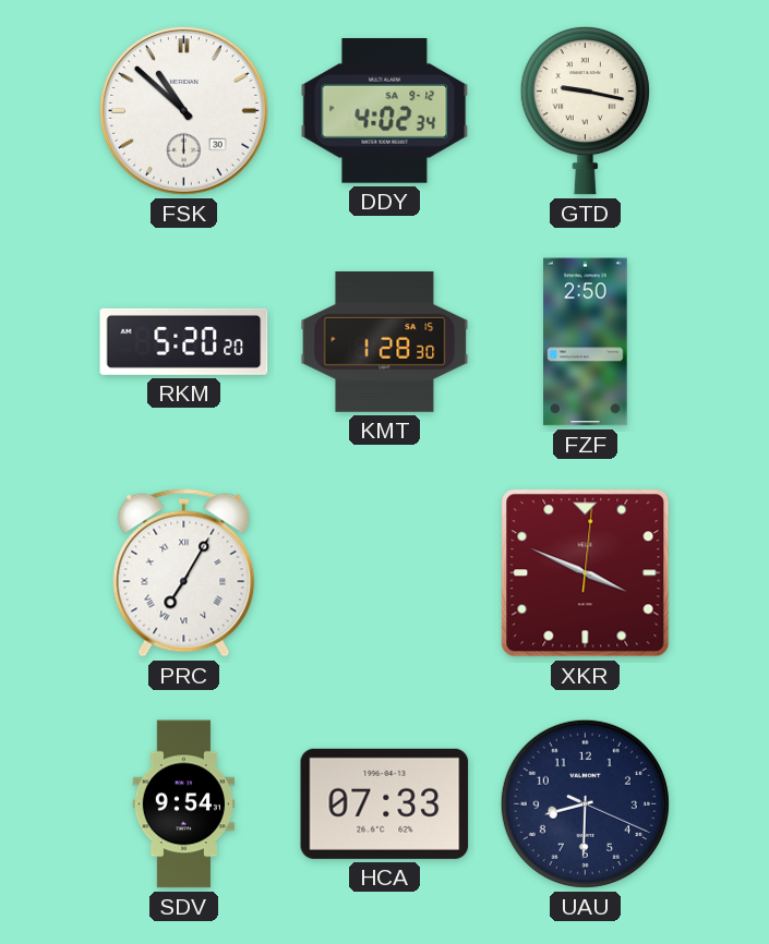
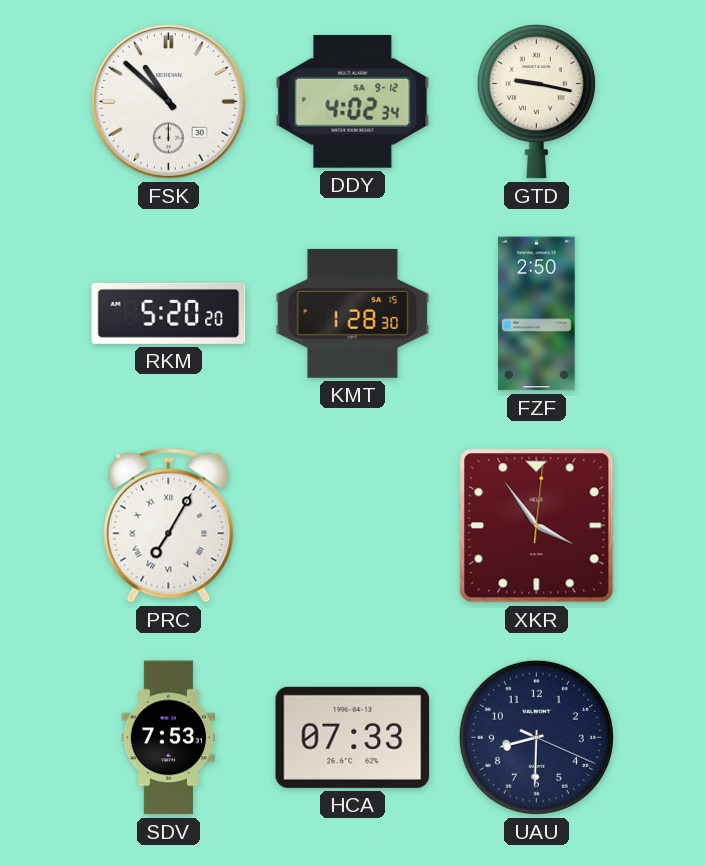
XKR: 3:49 -> 3:54 (537, 526)
SDV: 9:54 -> 7:53 (169, 738)
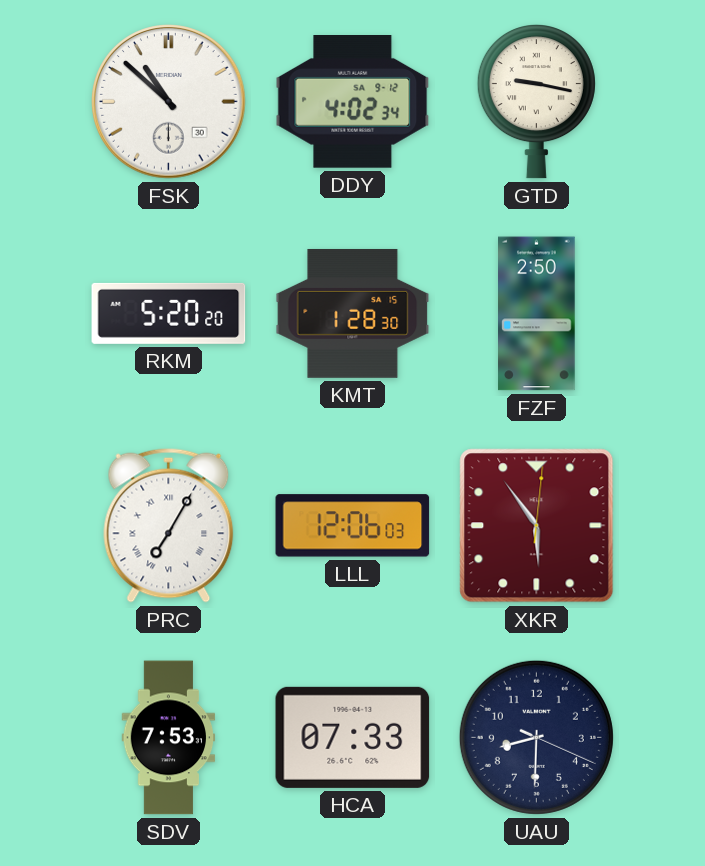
LLL: none -> 12:06 (353, 526)
XKR: 3:54 -> 5:54 (537, 526)
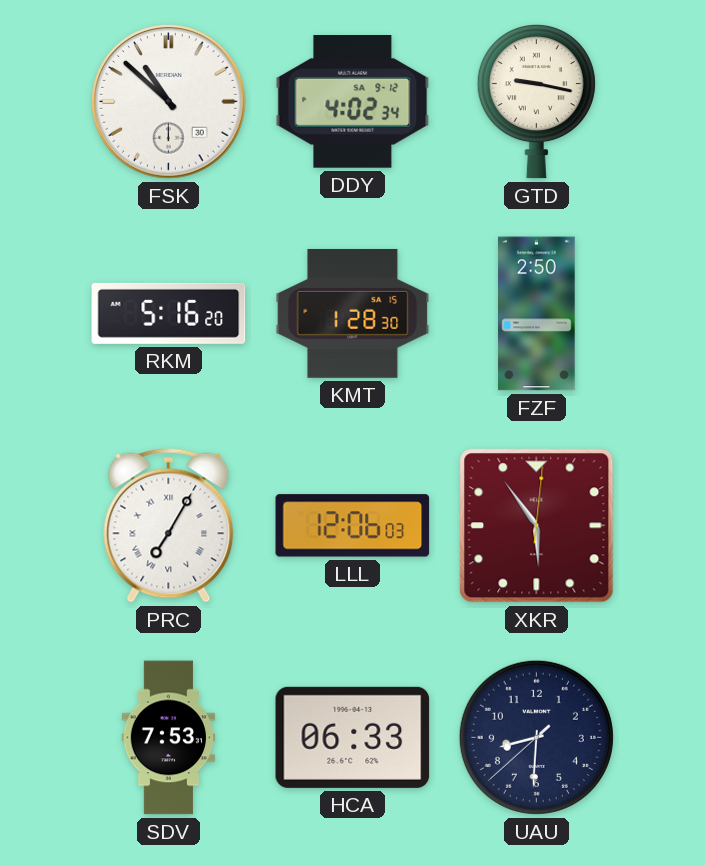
RKM: 5:20 -> 5:16 (169, 313)
HCA: 07:33 -> 06:33 (353, 737)
UAU: 8:30:19 -> 8:30:38 (536, 737)
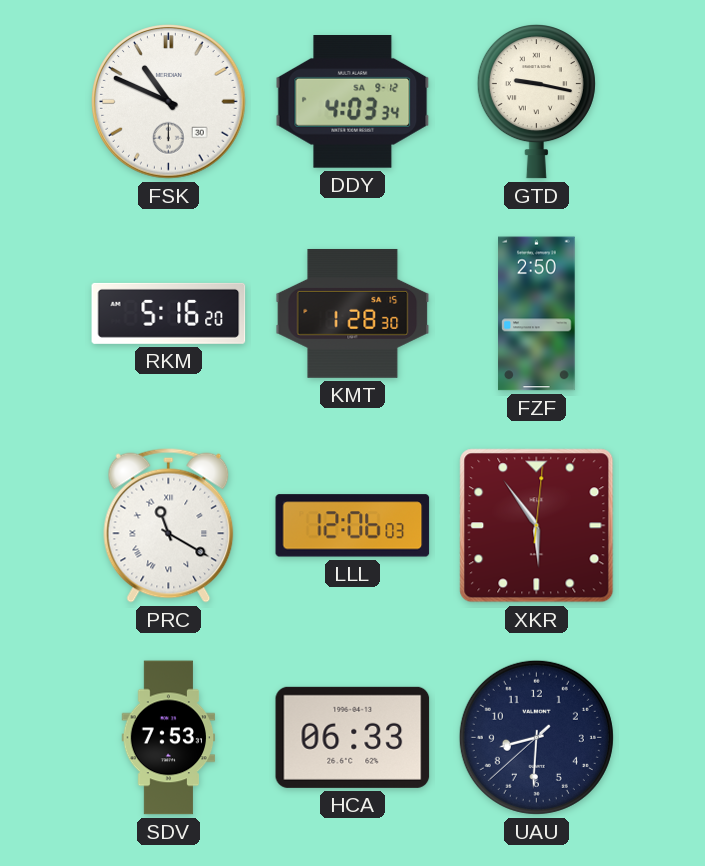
FSK: 10:52 -> 10:49 (169, 102)
DDY: 4:02 -> 4:03 (353, 102)
PRC: 7:05 -> 11:20 (169, 525)
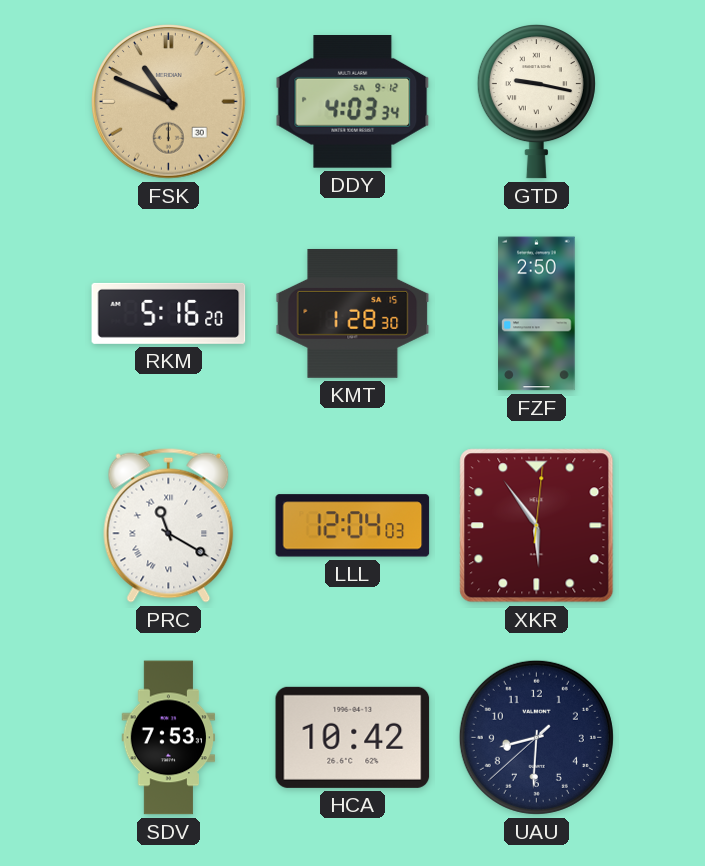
FSK dial: white -> champagne (169, 102)
LLL: 12:06 -> 12:04 (353, 526)
HCA: 06:33 -> 10:42 (353, 737)
